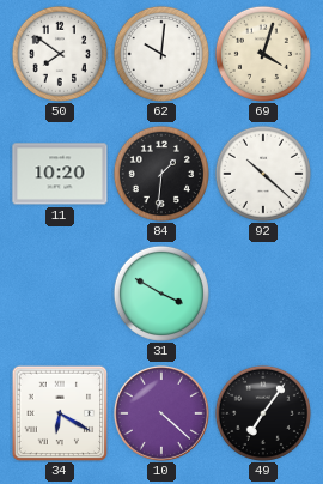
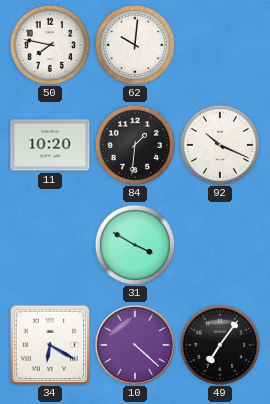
50: 7:51 -> 7:47 (50, 45)
69: 4:03 -> none (263, 54)
92: 10:22 -> 10:19 (220, 145)
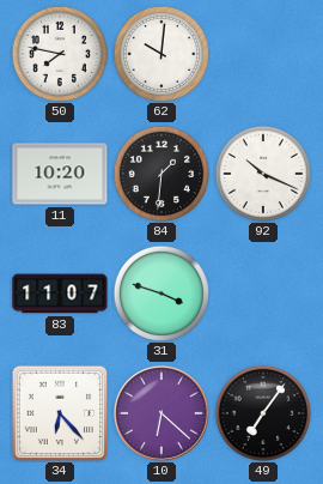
83: none -> 11:07 (60, 294)
31: 3:50 -> 3:48 (161, 294)
34: 6:20 -> 6:23 (60, 413)
10: 4:22 -> 6:22 (161, 413)
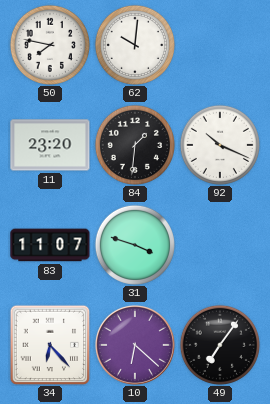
11: 10:20 -> 23:20 (50, 145)
